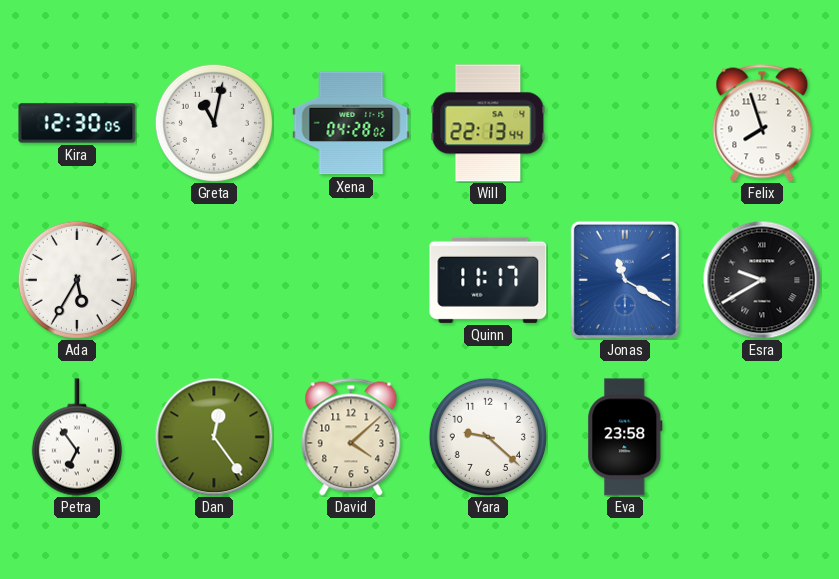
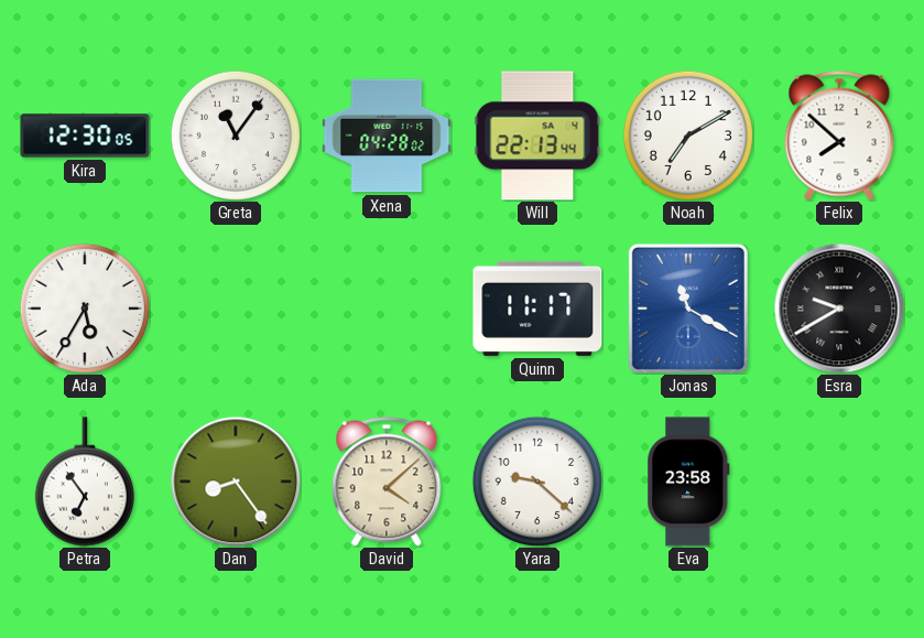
Greta: 11:02 -> 11:06 (236, 136)
Noah: none -> 7:10 (688, 136)
Felix: 7:57 -> 7:52 (839, 136)
Dan: 12:24 -> 8:24 (236, 482)
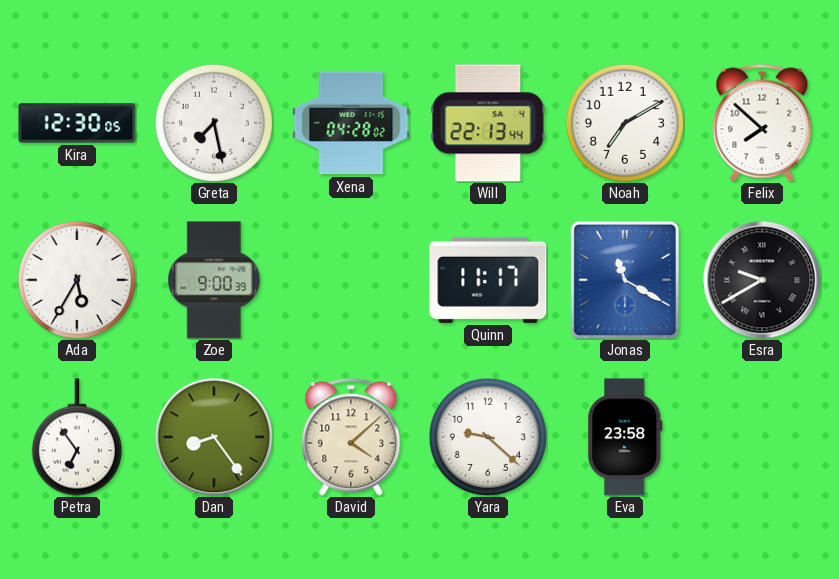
Greta: 11:06 -> 7:28 (214, 123)
Zoe: none -> 9:00 (214, 280)
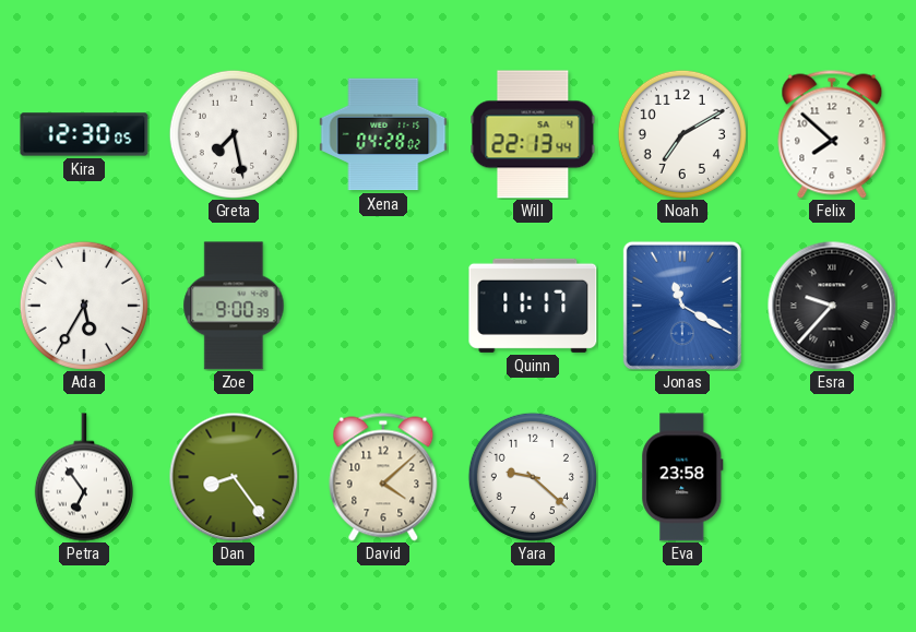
Esra: 9:40 -> 9:37 (832, 306)
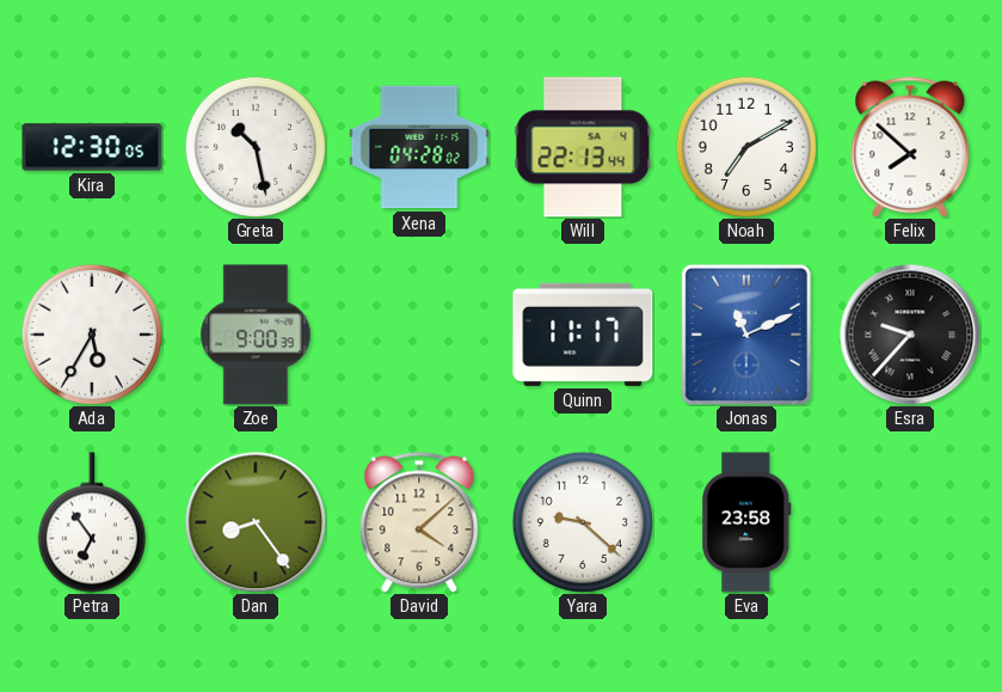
Greta: 7:28 -> 10:28 (256, 147)
Jonas: 11:20 -> 11:11 (746, 335)
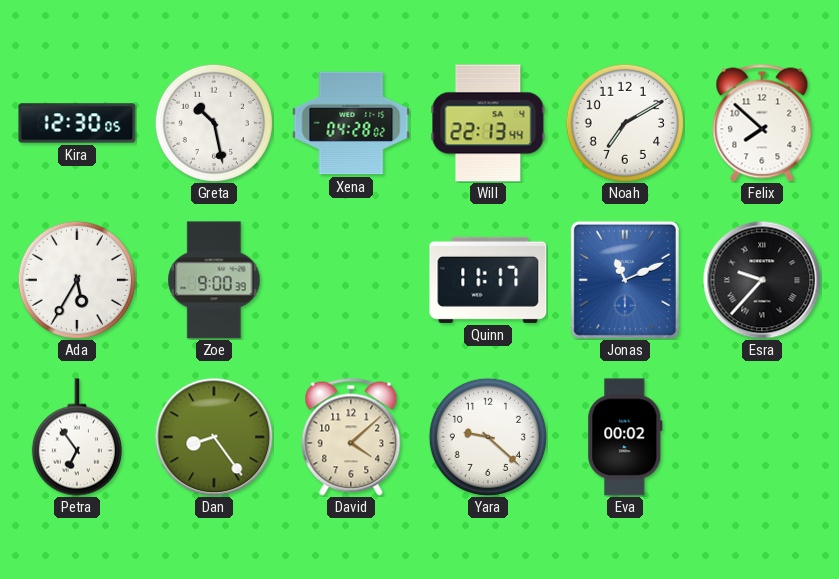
Eva: 23:58 -> 00:02 (625, 437)
